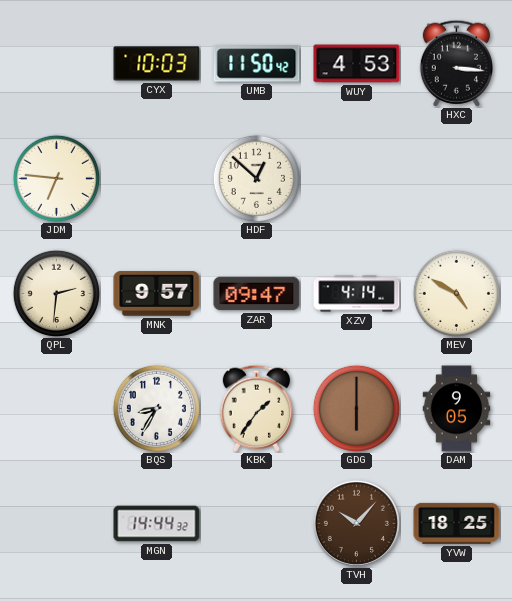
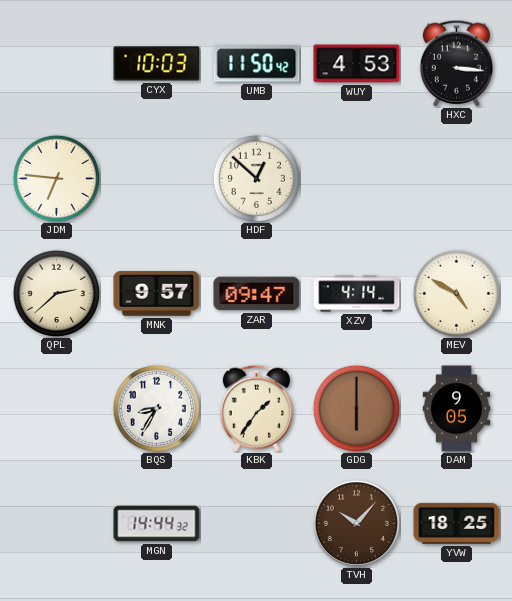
QPL: 2:31 -> 2:38 (56, 293)
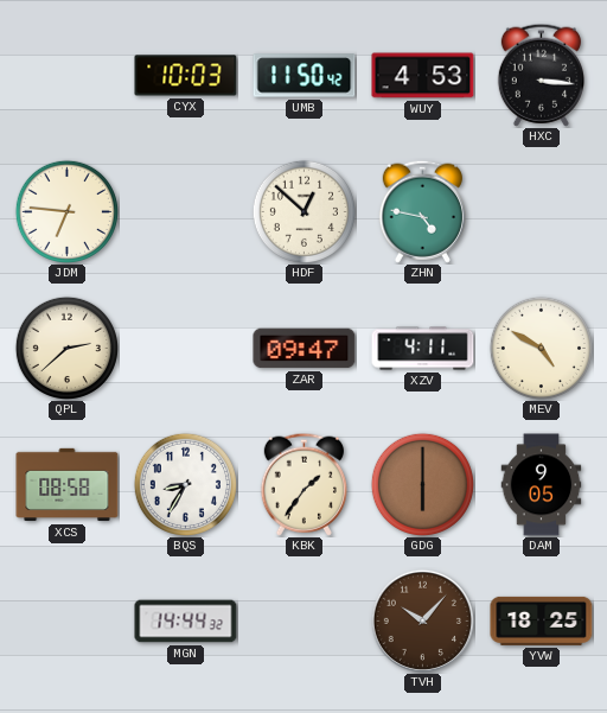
ZHN: none -> 4:47 (422, 211)
MNK: 9:57 -> none (157, 294)
XZV: 4:14 -> 4:11 (423, 349)
XCS: none -> 08:58 (68, 485)
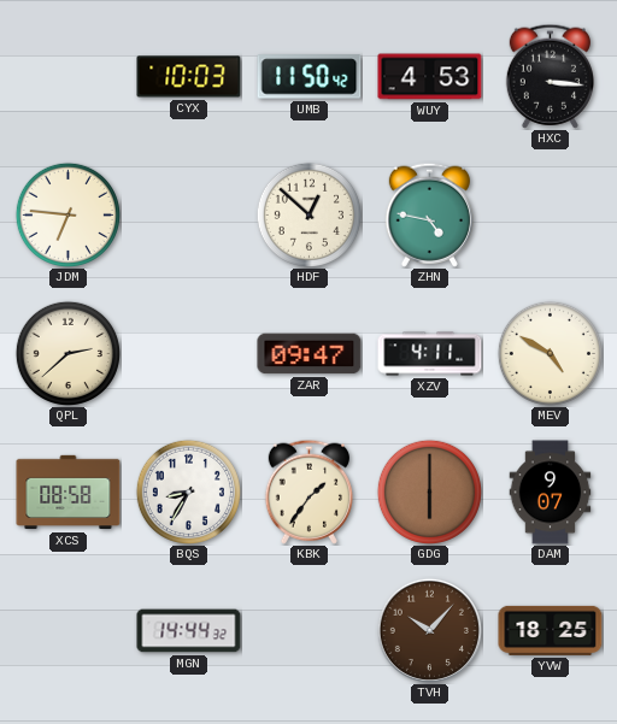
DAM: 9:05 -> 9:07 (551, 493)
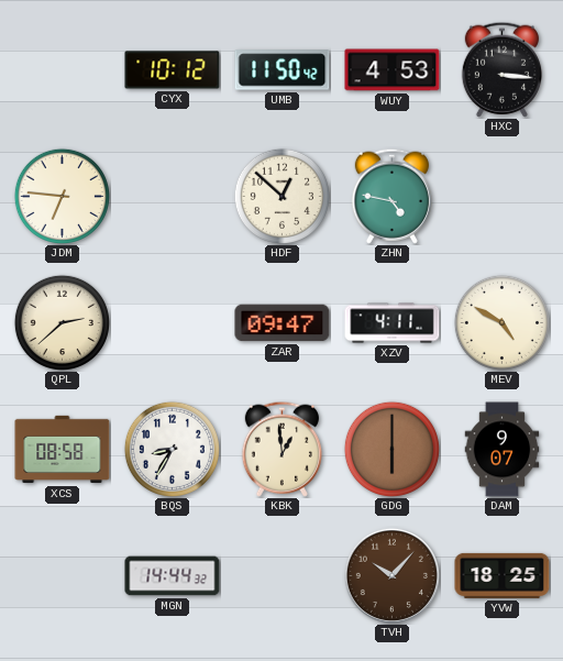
CYX: 10:03 -> 10:12 (173, 70)
KBK: 1:36 -> 12:59 (281, 449)
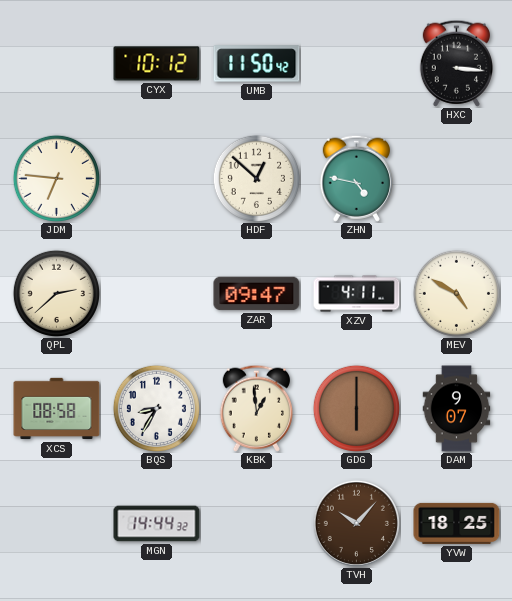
WUY: 4:53 -> none (393, 70)
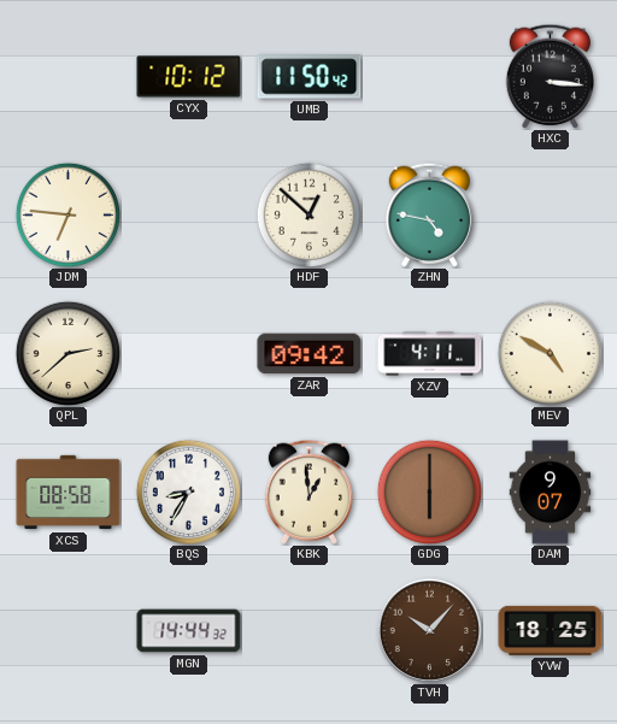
ZAR: 09:47 -> 09:42 (310, 354)
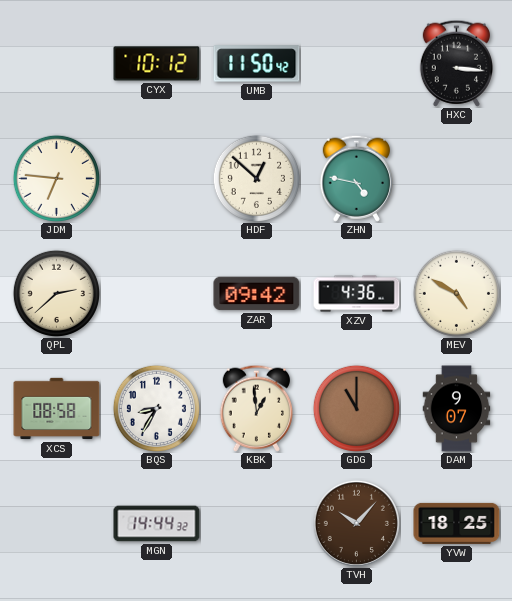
XZV: 4:11 -> 4:36 (357, 294)
GDG: 6:00 -> 11:00 (356, 408)
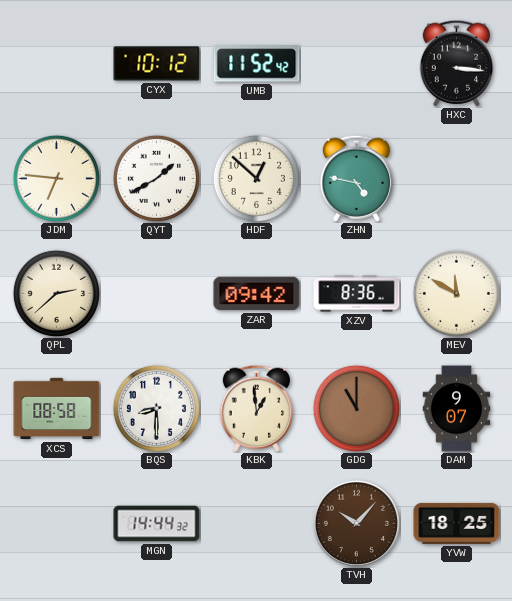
UMB: 11:50 -> 11:52 (257, 64)
QYT: none -> 1:40 (156, 178)
XZV: 4:36 -> 8:36 (357, 294)
MEV: 4:50 -> 11:50 (456, 293)
BQS: 8:35 -> 8:30 (156, 408)
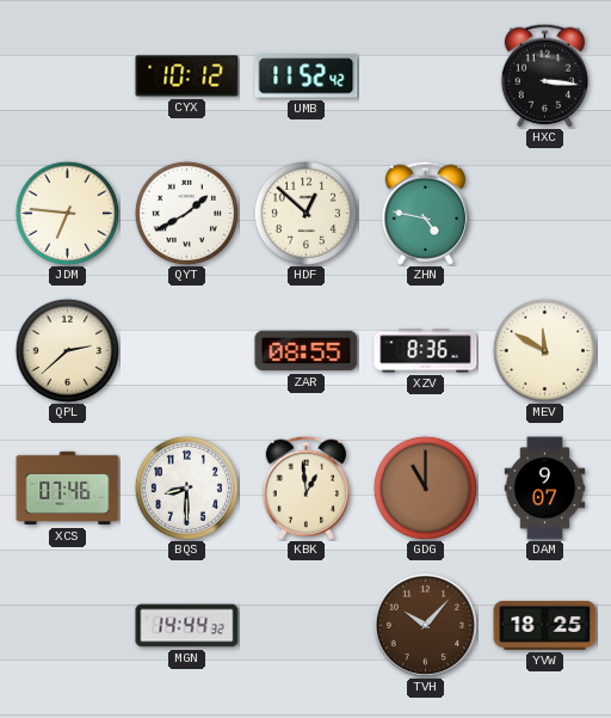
ZAR: 09:42 -> 08:55 (307, 351)
XCS: 08:58 -> 07:46 (68, 489)
